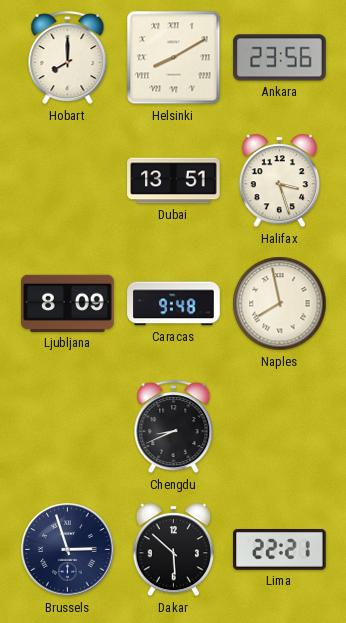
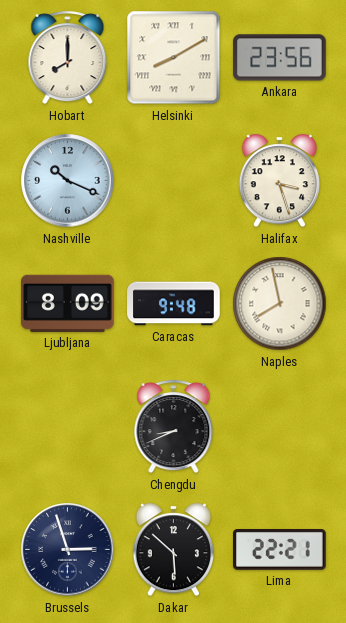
Nashville: none -> 10:19 (68, 181)
Dubai: 13:51 -> none (174, 181)
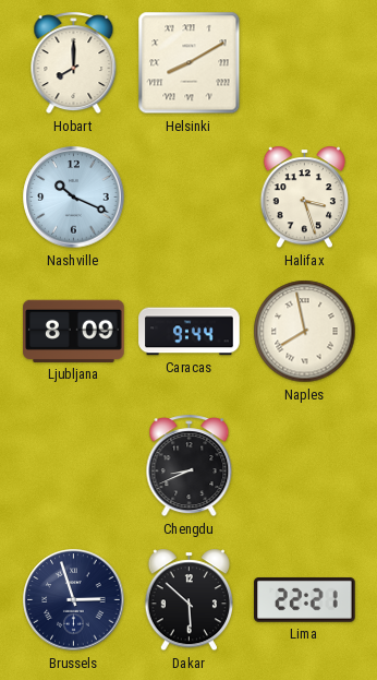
Ankara: 23:56 -> none (280, 58)
Caracas: 9:48 -> 9:44 (190, 332)
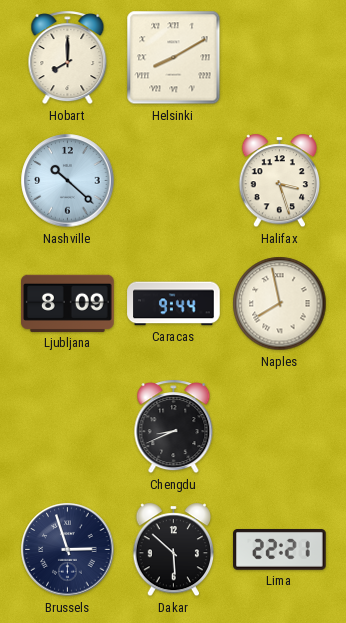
Nashville: 10:19 -> 10:22 (68, 181)
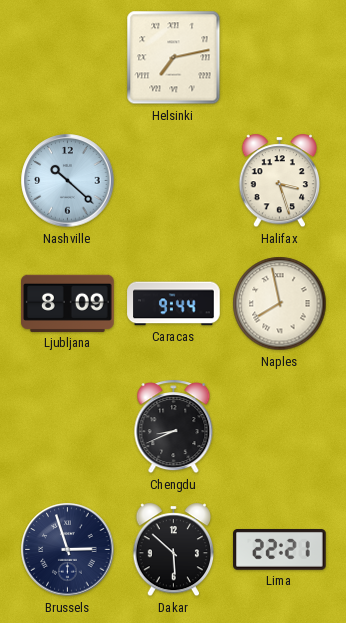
Hobart: 8:00 -> none (68, 58)
Helsinki: 8:10 -> 7:13 (174, 58)
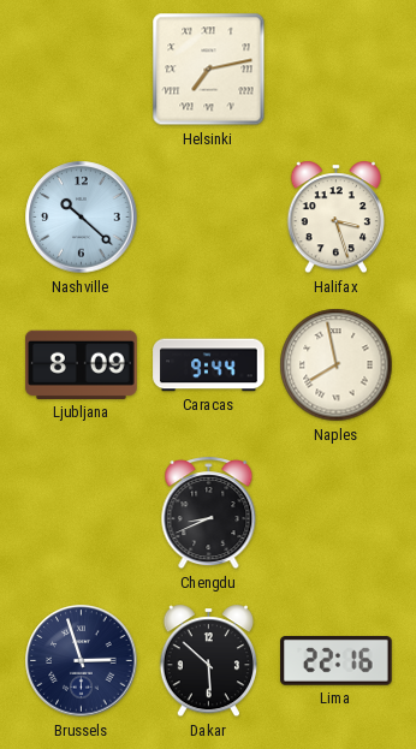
Lima: 22:21 -> 22:16 (337, 661)
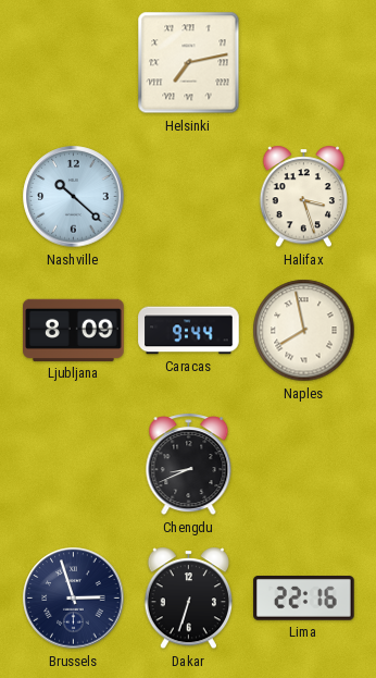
Dakar: 5:52 -> 6:33 (188, 599)
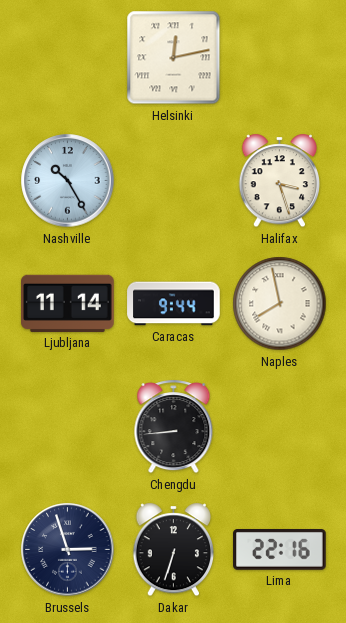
Helsinki: 7:13 -> 12:13 (174, 58)
Nashville: 10:22 -> 10:25 (68, 181)
Ljubljana: 8:09 -> 11:14 (68, 303)
Chengdu: 8:41 -> 8:44 (174, 427)
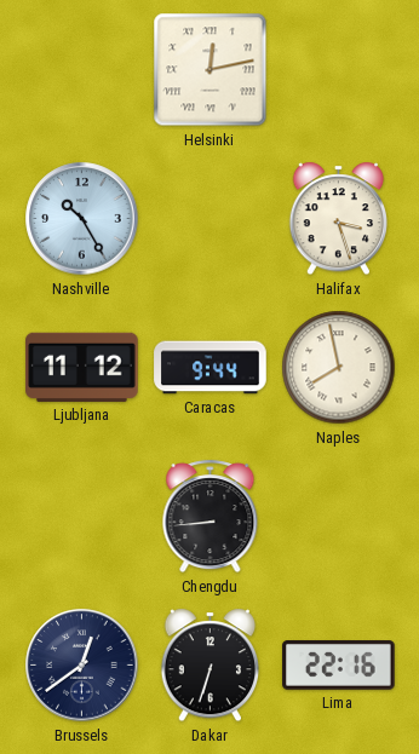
Ljubljana: 11:14 -> 11:12 (82, 367)
Brussels: 2:57 -> 12:39 (82, 666)
